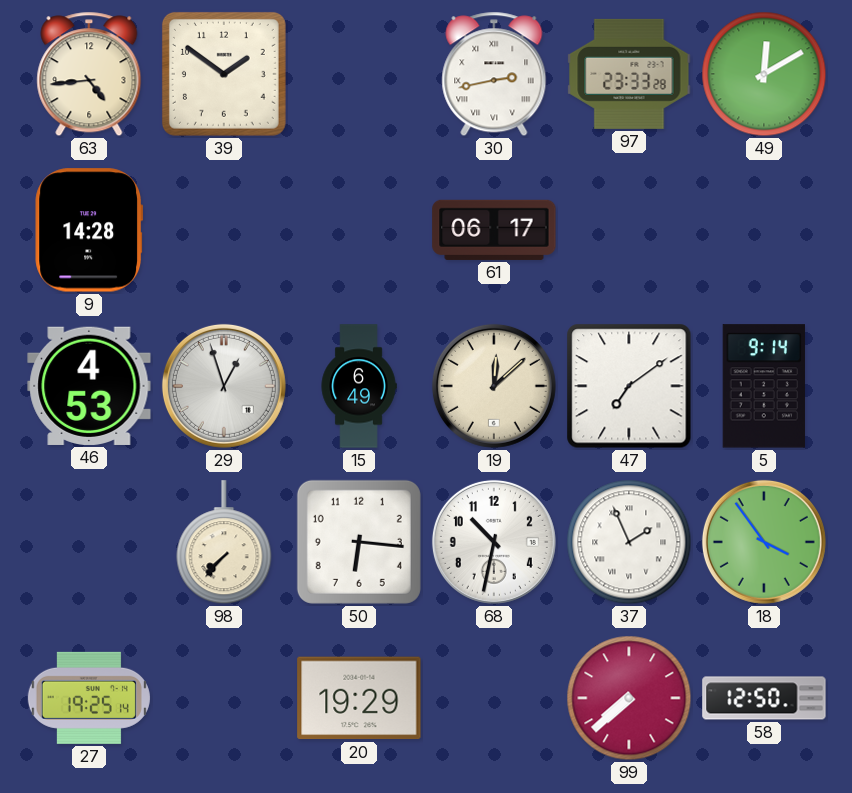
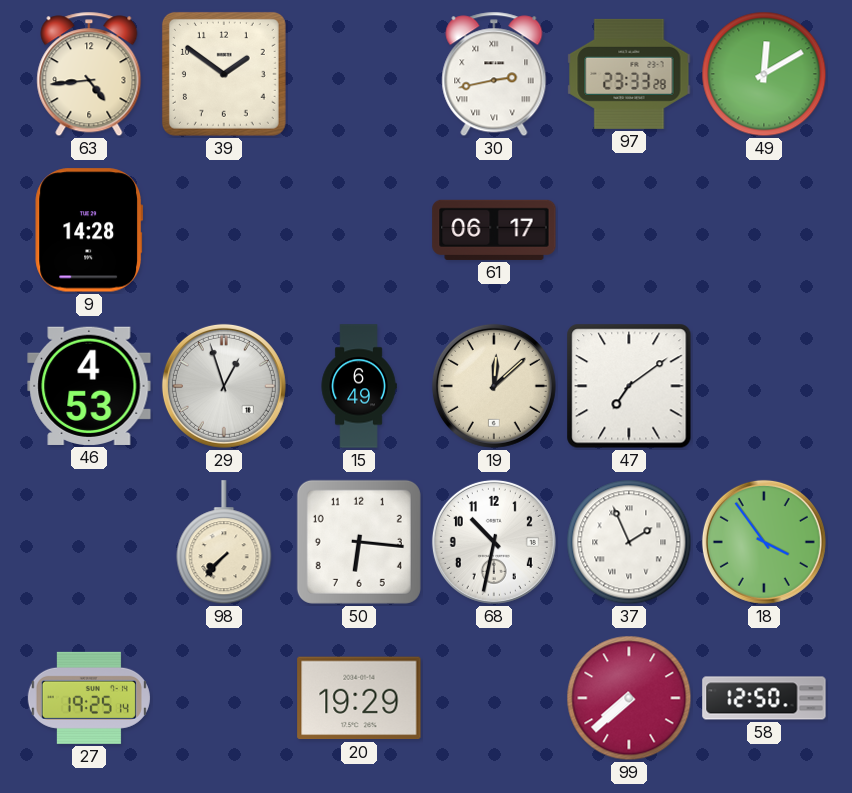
5: 9:14 -> none (764, 386)
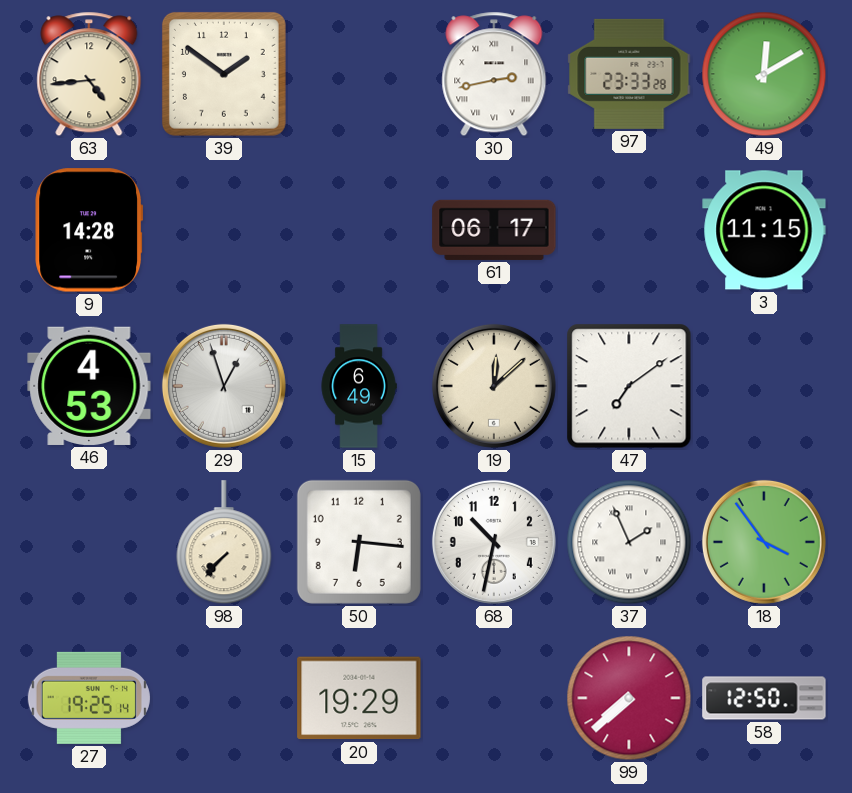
3: none -> 11:15 (764, 230)
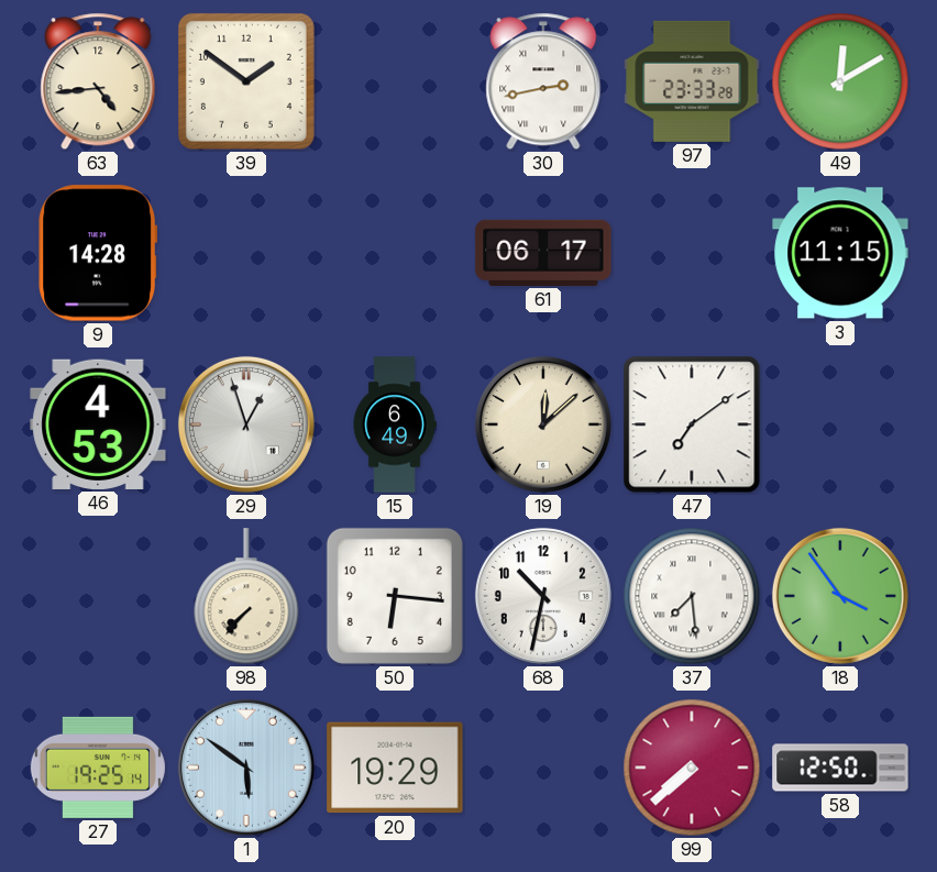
37: 1:56 -> 7:29 (692, 596)
1: none -> 5:51 (246, 768)
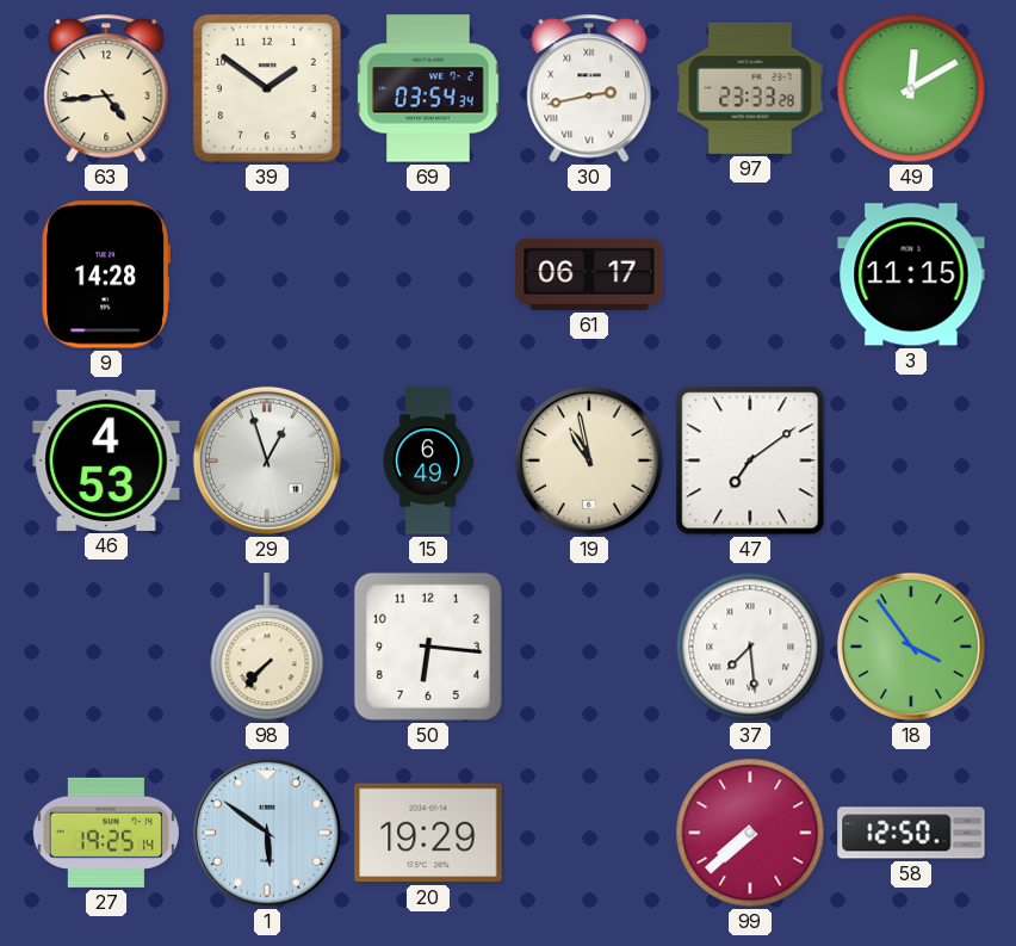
69: none -> 03:54 (428, 88)
19: 12:08 -> 10:58 (589, 460)
68: 10:32 -> none (543, 596)
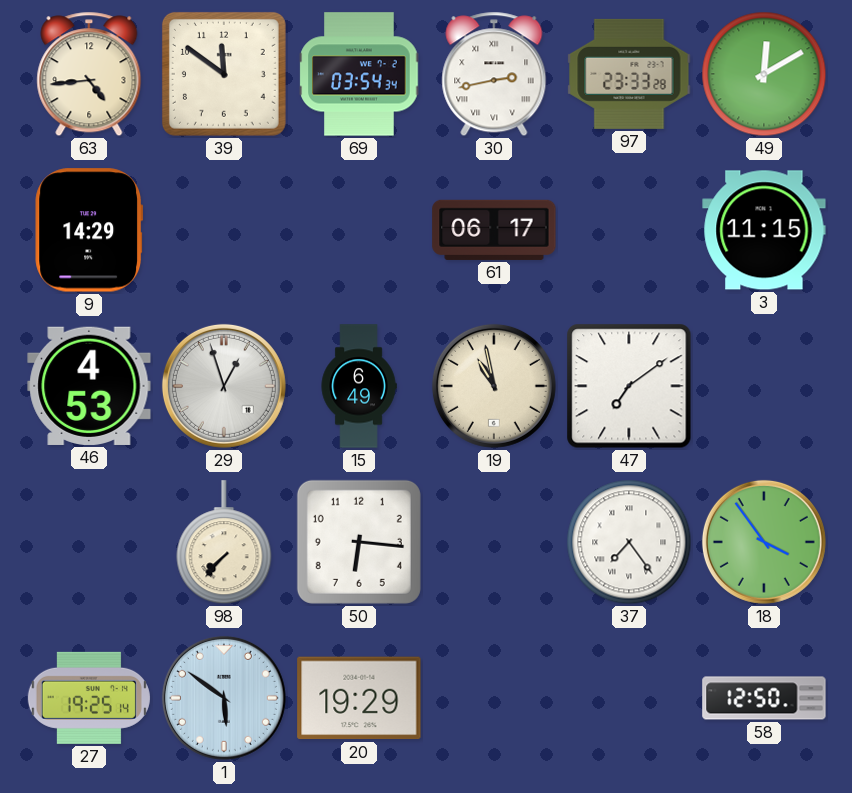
39: 1:51 -> 11:51 (224, 74)
9: 14:28 -> 14:29 (89, 230)
37: 7:29 -> 7:24 (629, 542)
99: 7:38 -> none (750, 833)
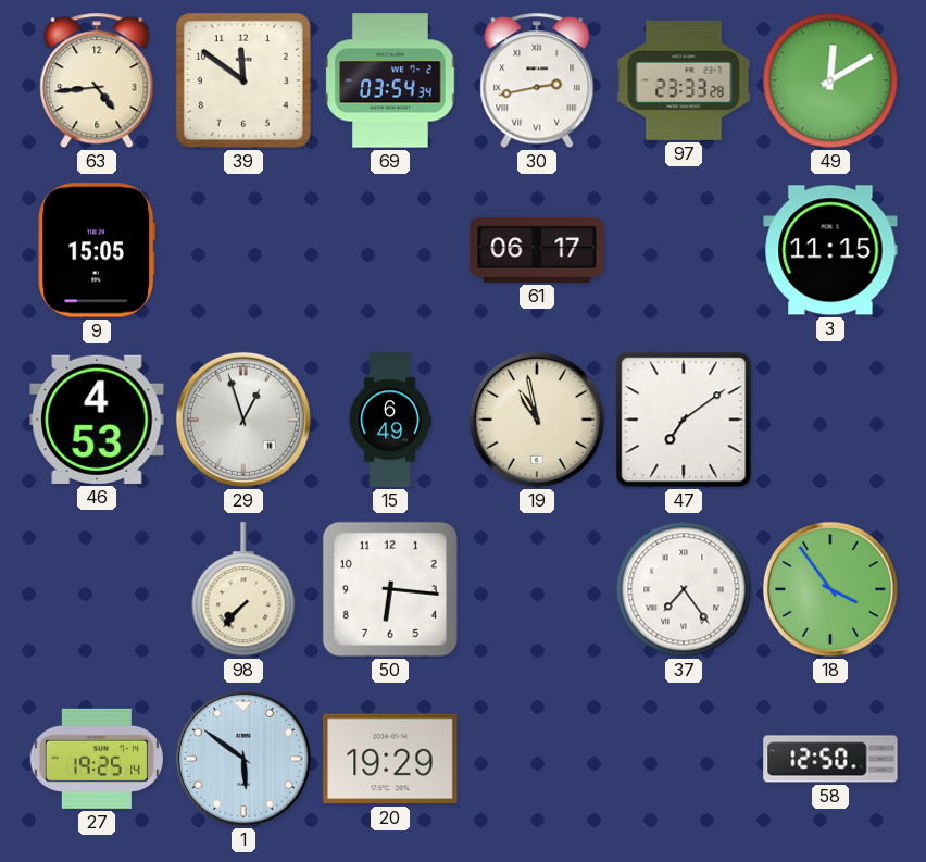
9: 14:29 -> 15:05 (97, 250)
